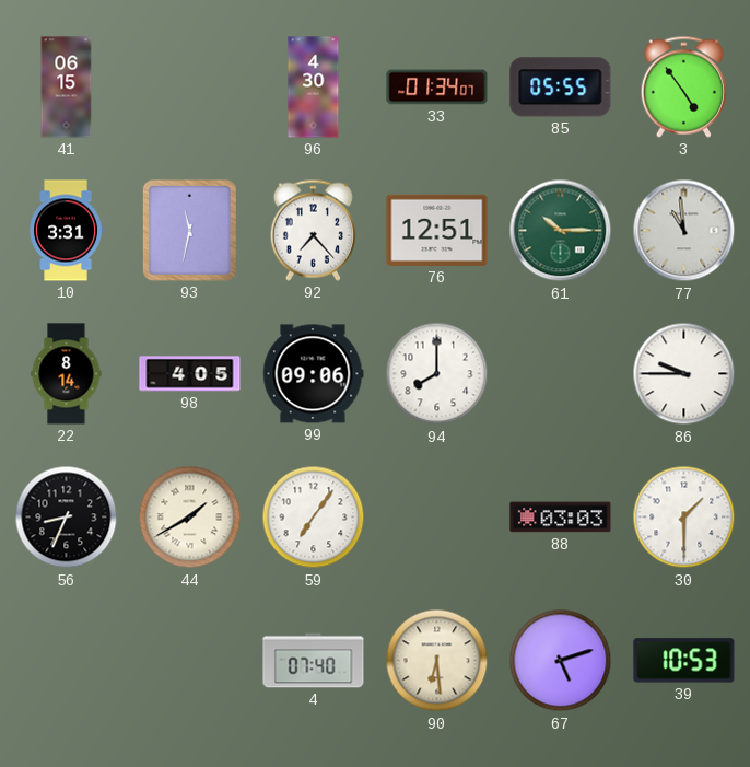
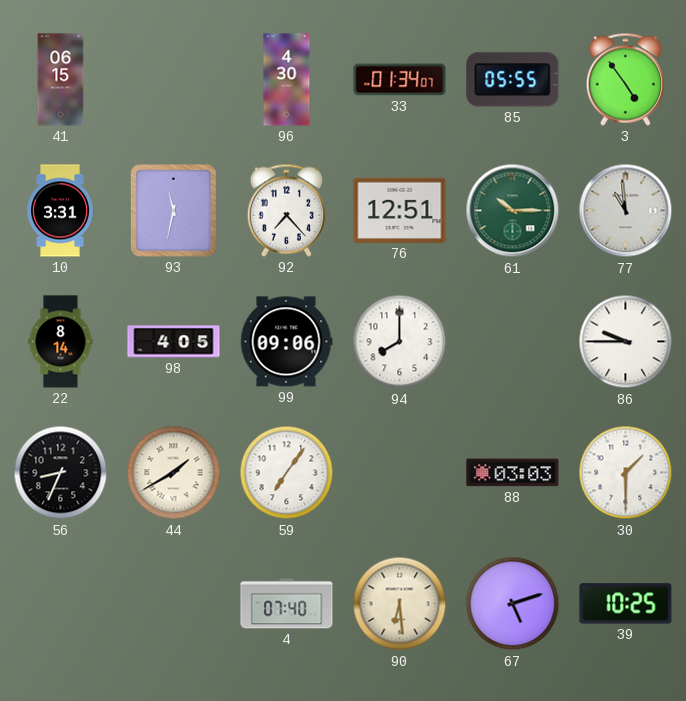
39: 10:53 -> 10:25 (626, 604)
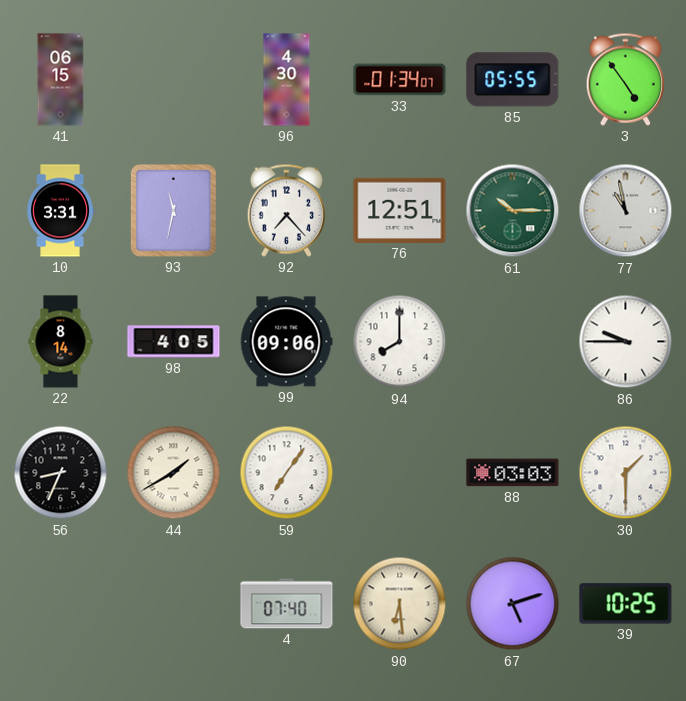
77: 10:59 -> 10:58 (626, 211)
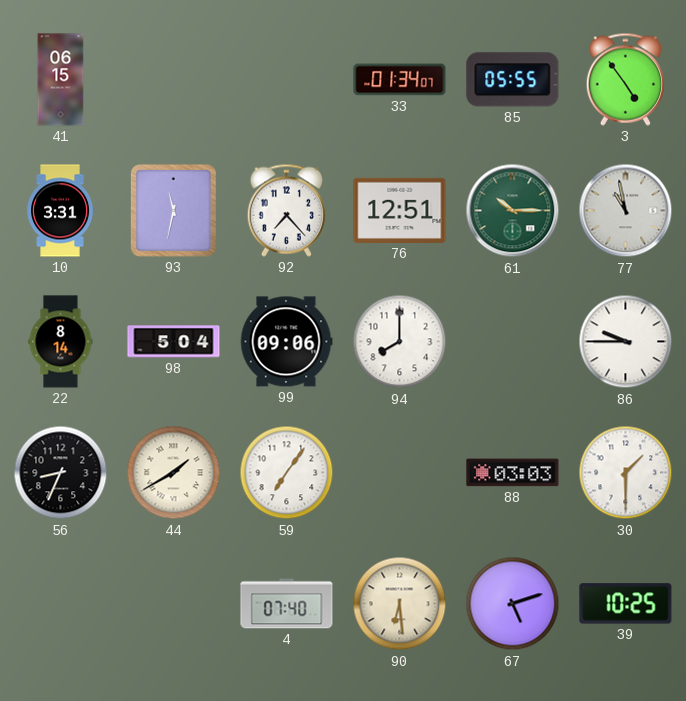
96: 4:30 -> none (287, 80)
98: 4:05 -> 5:04 (174, 342)
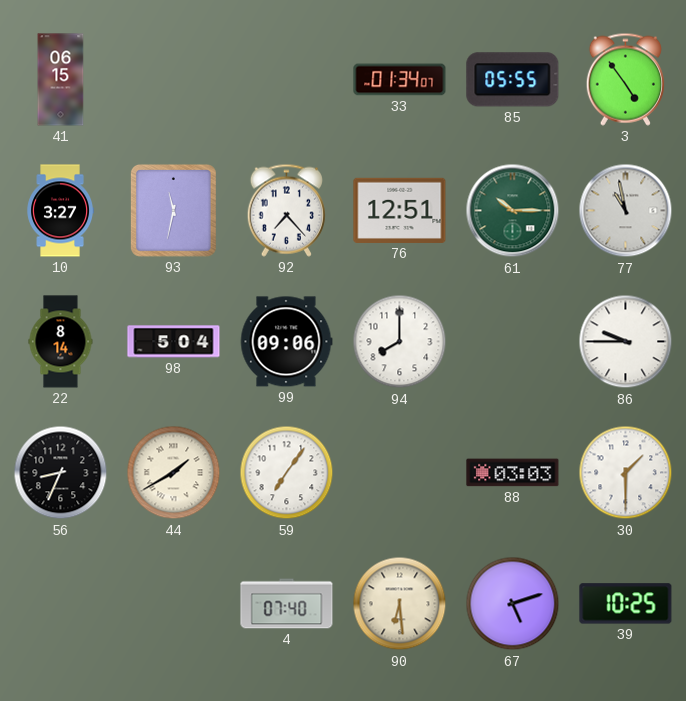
10: 3:31 -> 3:27 (60, 211)
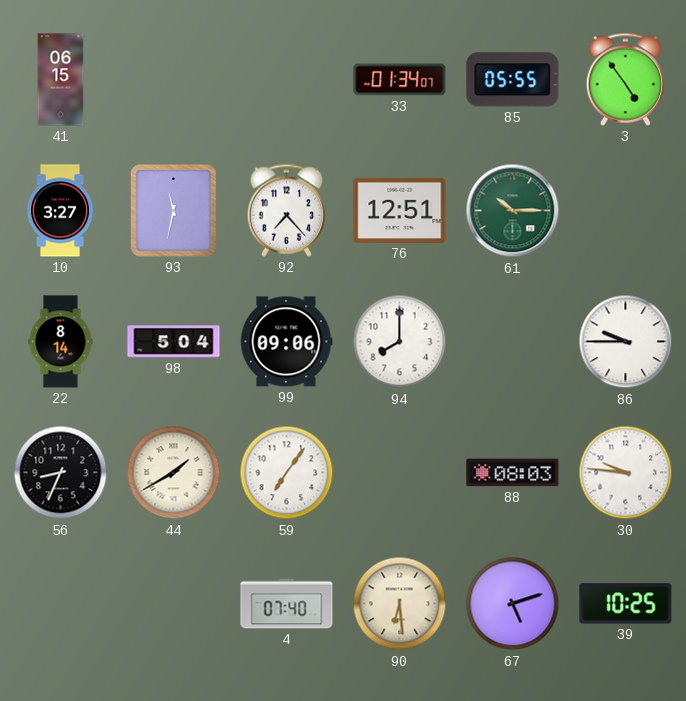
77: 10:58 -> none (626, 211)
88: 03:03 -> 08:03 (513, 473)
30: 1:30 -> 9:46 (626, 473)
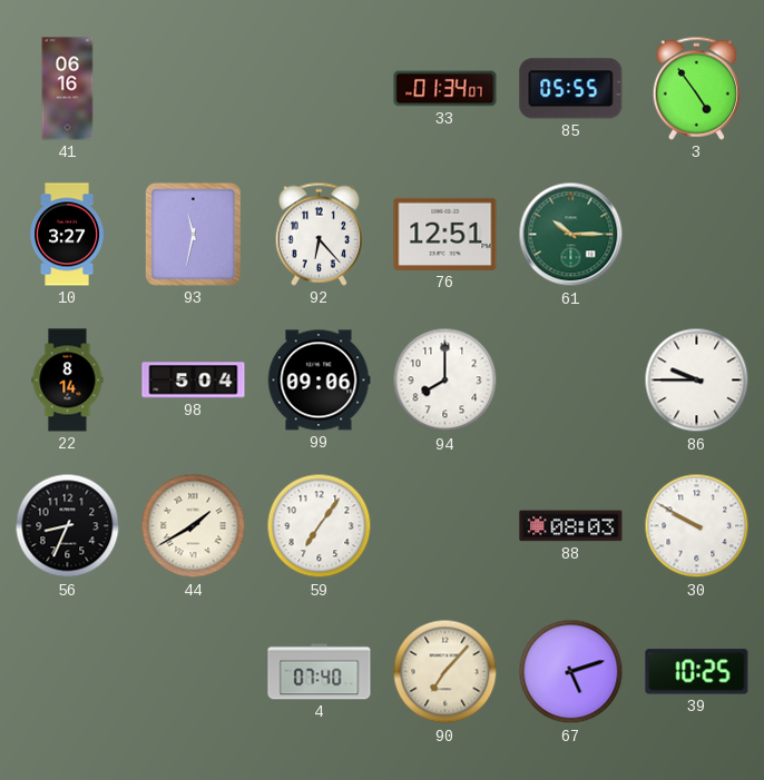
41: 06:15 -> 06:16 (68, 89)
92: 7:23 -> 6:23 (319, 234)
30: 9:46 -> 9:50 (697, 526)
90: 6:29 -> 7:07 (445, 672)
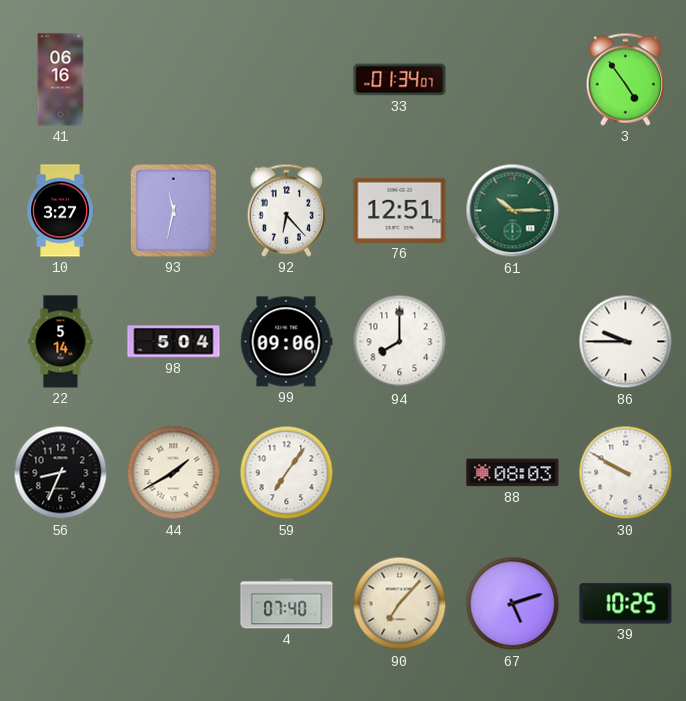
85: 05:55 -> none (571, 89)
22: 8:14 -> 5:14 (61, 342)
